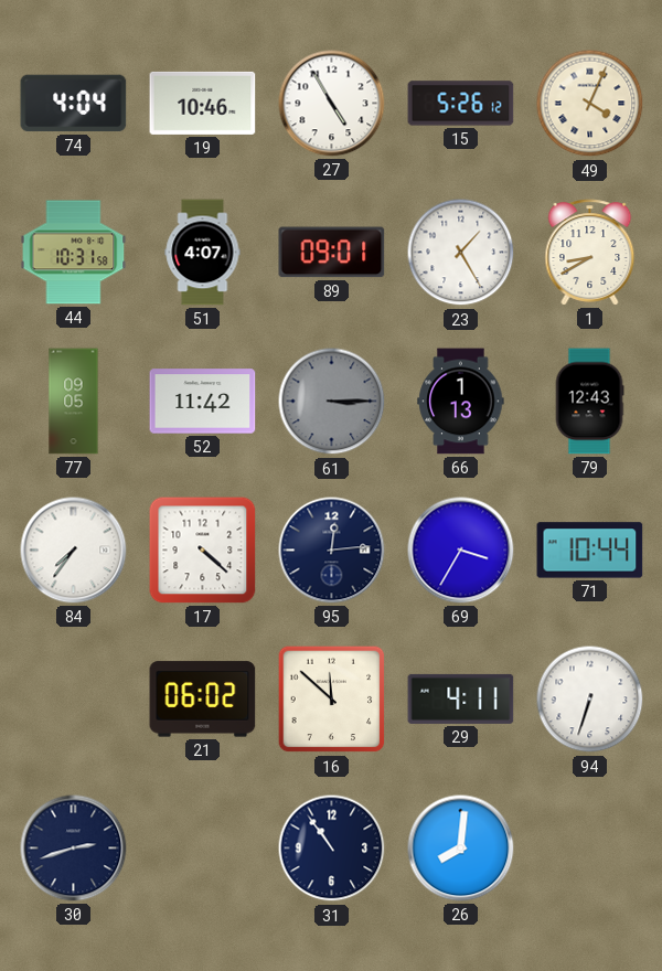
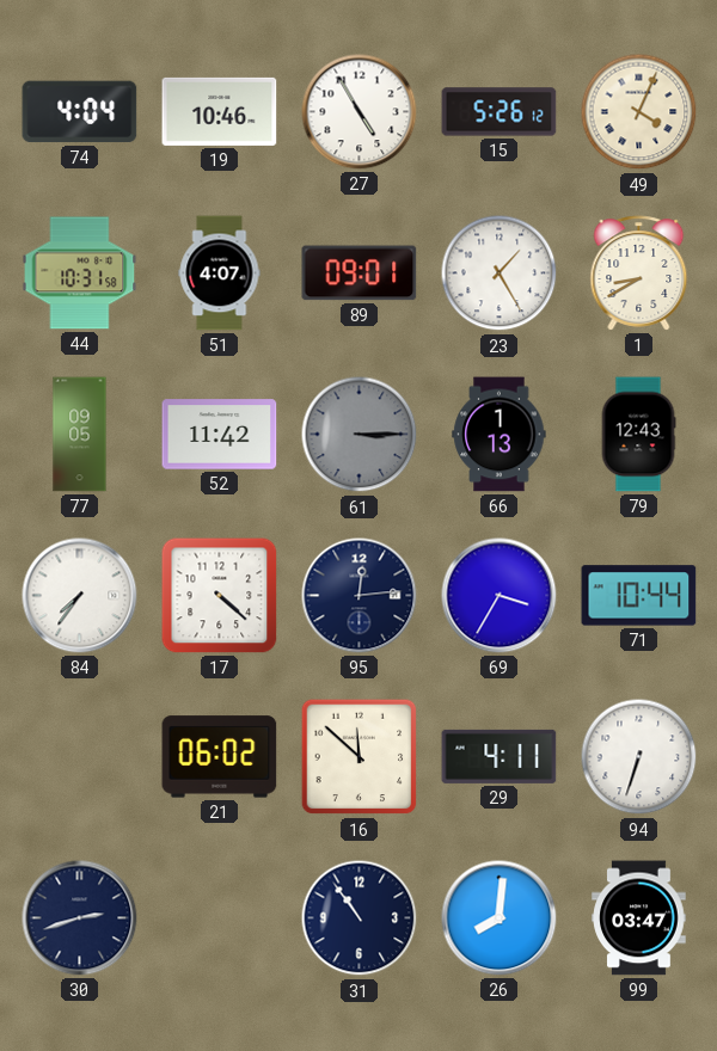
99: none -> 03:47 (639, 918)
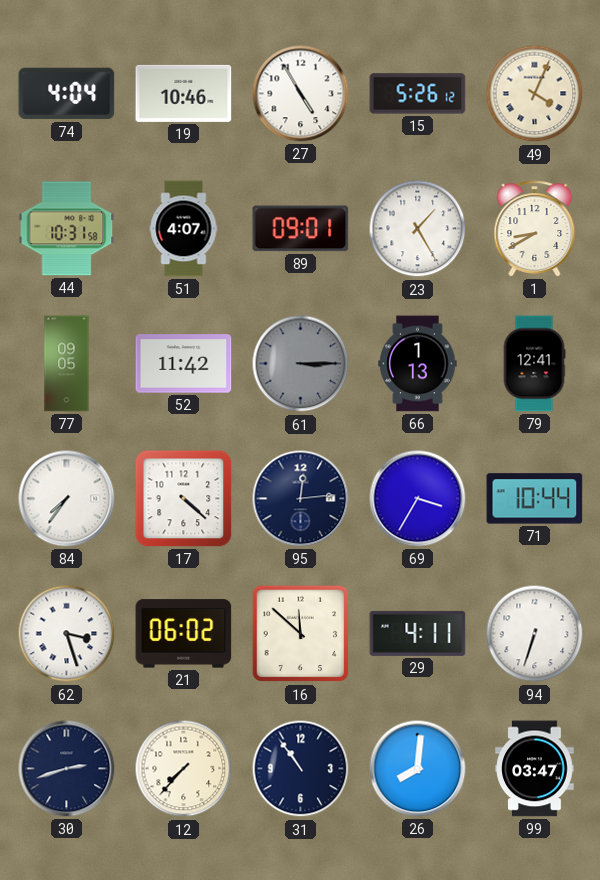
79: 12:43 -> 12:41 (534, 364)
62: none -> 3:27 (67, 634)
12: none -> 7:37 (184, 769)
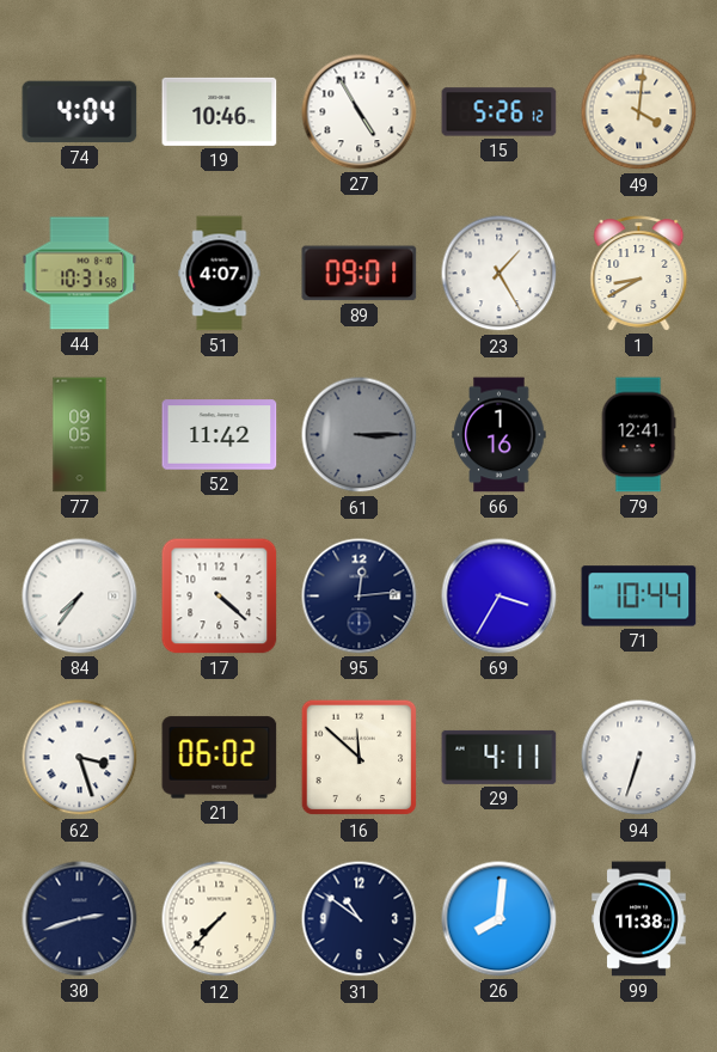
49: 4:04 -> 4:01 (639, 112)
66: 1:13 -> 1:16 (500, 435)
31: 10:54 -> 10:51 (360, 919)
99: 03:47 -> 11:38 (639, 919)
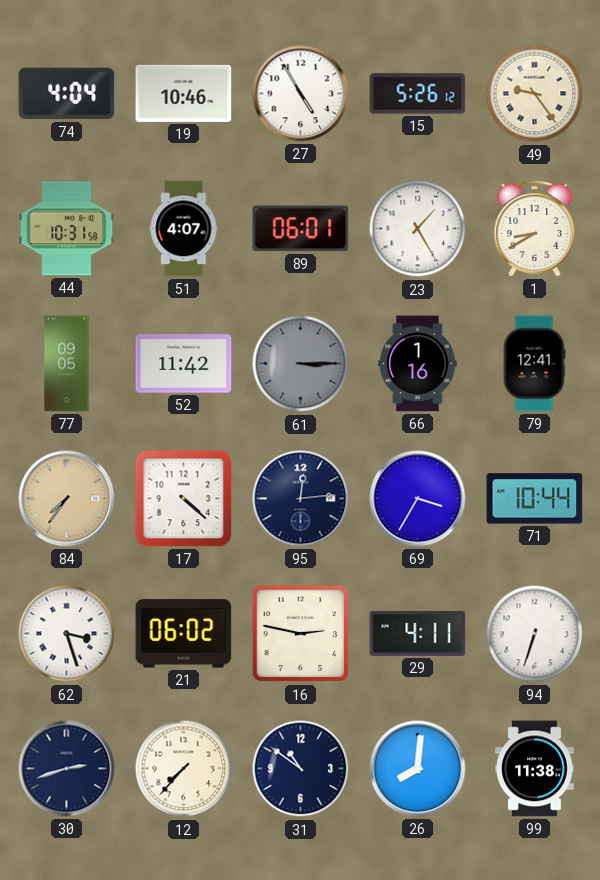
49: 4:01 -> 9:24 (535, 94)
89: 09:01 -> 06:01 (301, 229)
84 dial: white -> champagne (67, 499)
16: 11:52 -> 2:47 (301, 634)
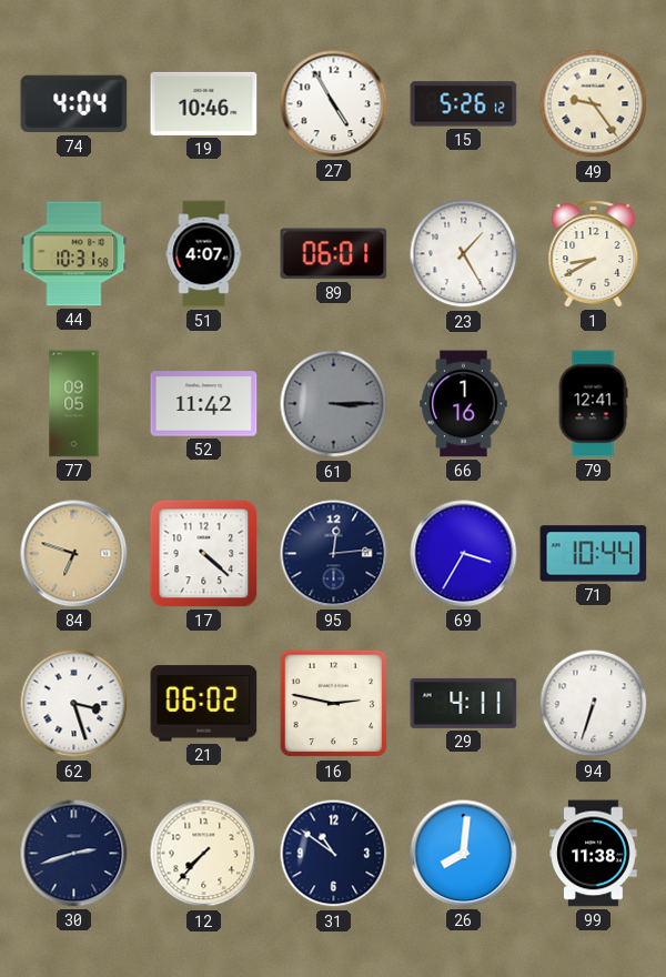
84: 7:36 -> 6:48 (74, 554)
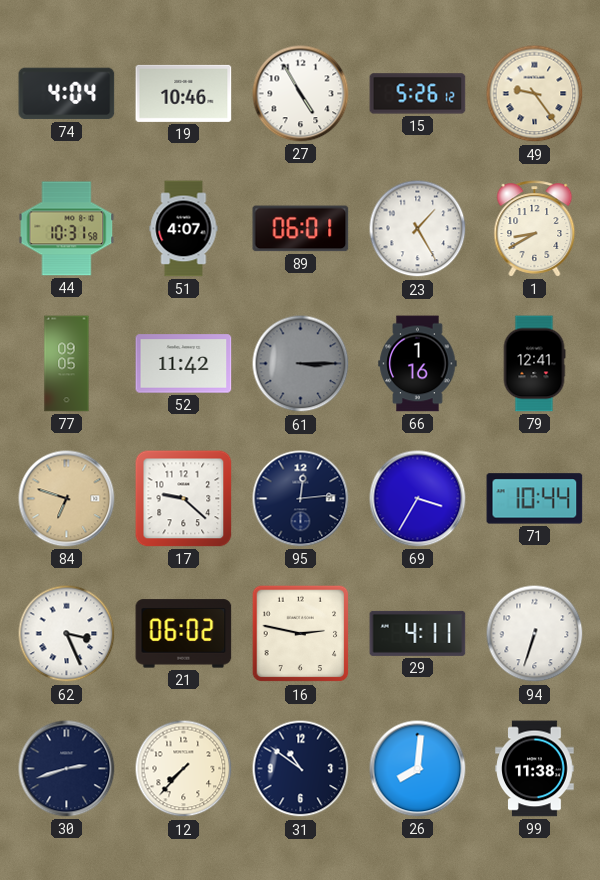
17: 4:22 -> 9:22 (184, 499)
62: 3:27 -> 3:26 (67, 634)
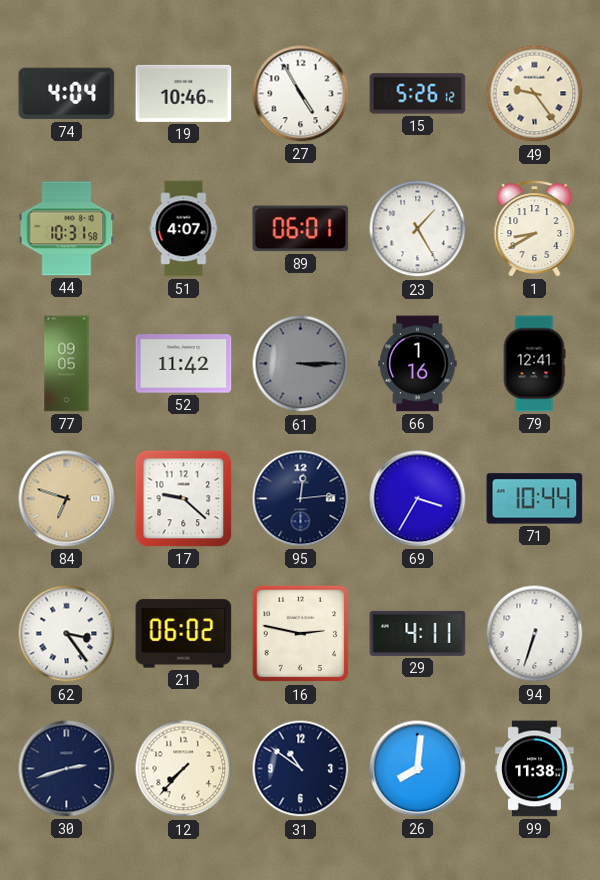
62: 3:26 -> 3:24 (67, 634)
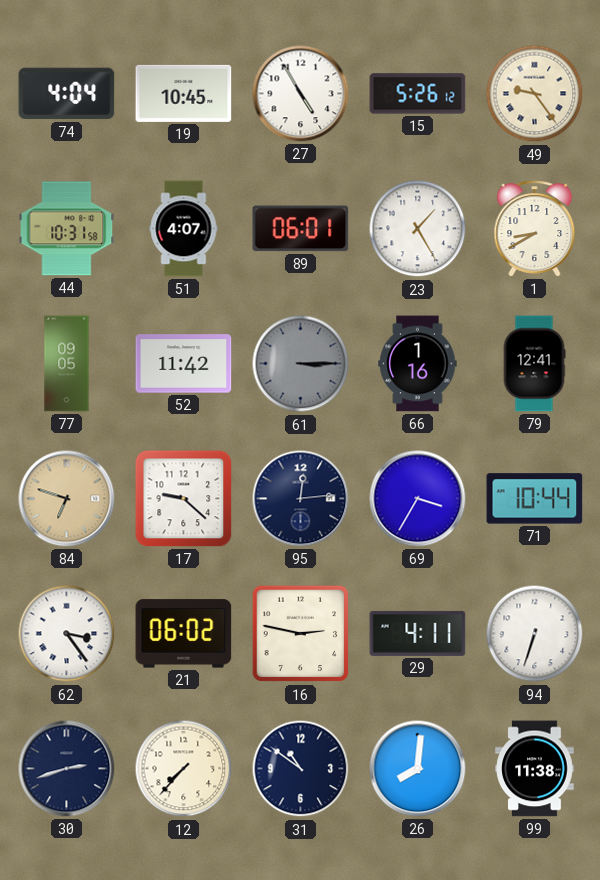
19: 10:46 -> 10:45 (184, 93)
